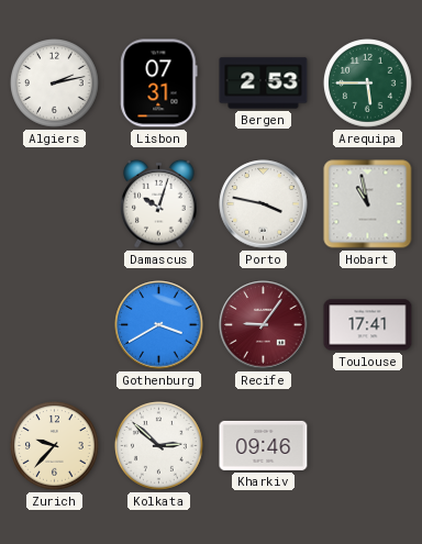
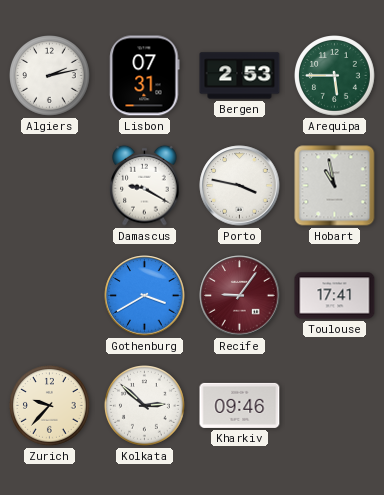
Damascus: 10:03 -> 9:20 (145, 185)
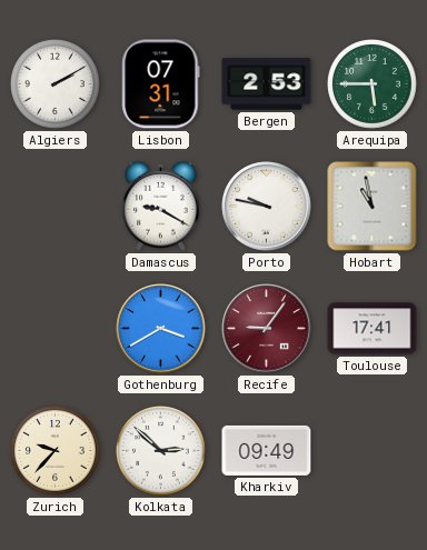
Algiers: 2:13 -> 2:10 (56, 84)
Porto: 3:47 -> 9:47 (267, 207)
Kharkiv: 09:46 -> 09:49 (267, 450)
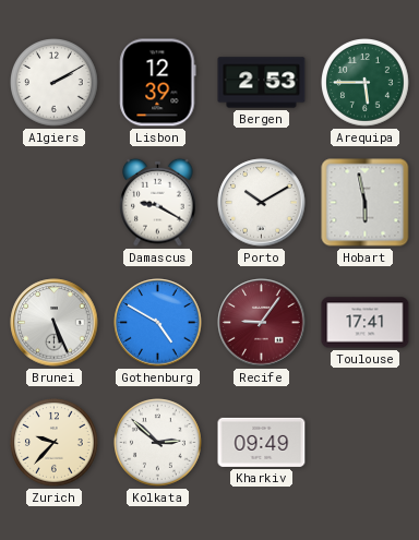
Lisbon: 07:31 -> 12:39 (158, 83)
Porto: 9:47 -> 10:10 (262, 203)
Hobart: 10:58 -> 5:58 (366, 203)
Brunei: none -> 5:26 (55, 323)
Gothenburg: 3:40 -> 4:50 (158, 323)
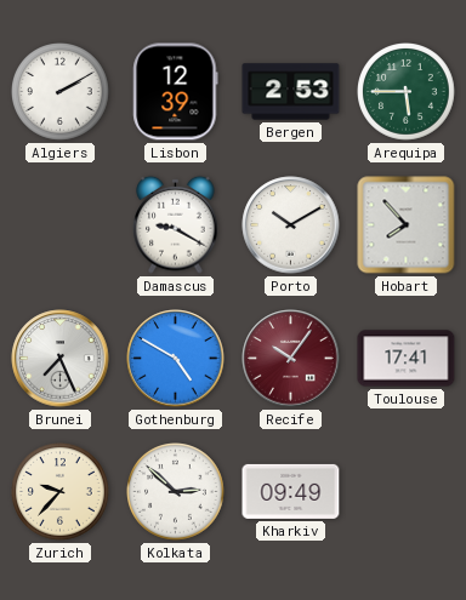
Hobart: 5:58 -> 7:53 (407, 225)
Brunei: 5:26 -> 7:26 (61, 359)
Recife: 9:06 -> 10:06 (291, 359)
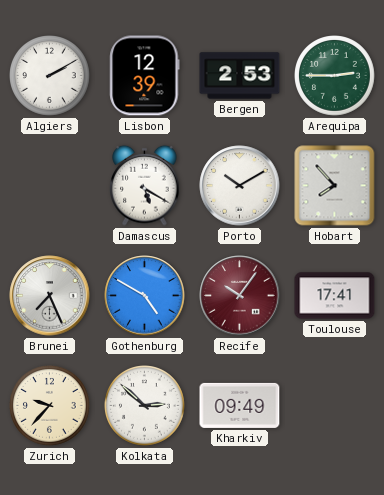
Arequipa: 5:45 -> 2:45 (335, 76)
Damascus: 9:20 -> 5:20 (145, 185)
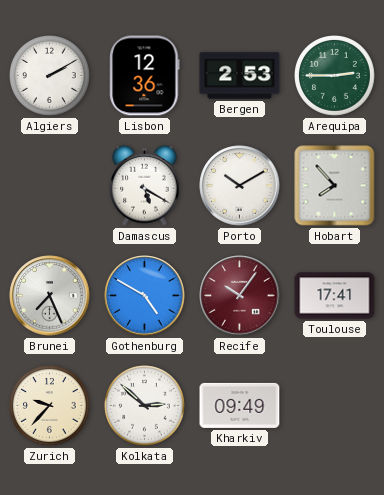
Lisbon: 12:39 -> 12:36 (145, 76)
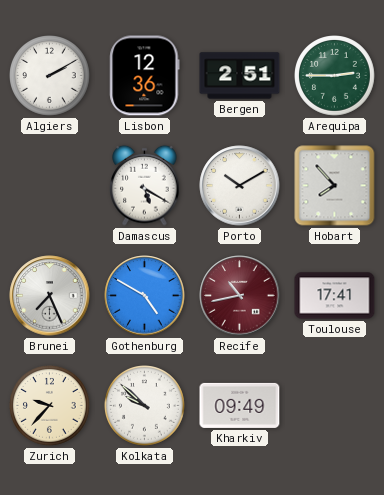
Bergen: 2:53 -> 2:51 (240, 76)
Recife: 10:06 -> 10:43 (240, 296)
Kolkata: 2:52 -> 9:52 (145, 406)
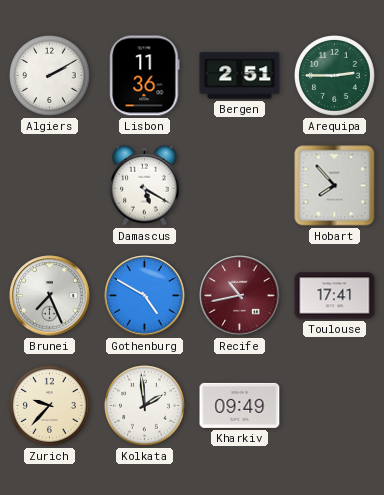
Lisbon: 12:36 -> 11:36 (145, 76)
Porto: 10:10 -> none (240, 186)
Kolkata: 9:52 -> 1:59 (145, 406)
